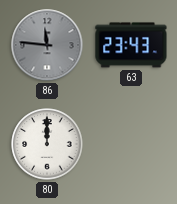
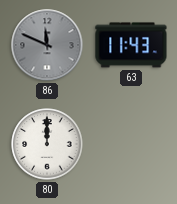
86: 11:46 -> 11:49 (47, 45)
63: 23:43 -> 11:43 (131, 45)
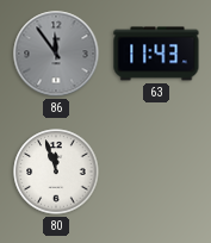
86: 11:49 -> 11:54 (56, 54)
80: 12:00 -> 11:57 (56, 172)
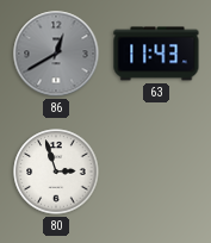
86: 11:54 -> 12:40 (56, 54)
80: 11:57 -> 2:57 (56, 172)
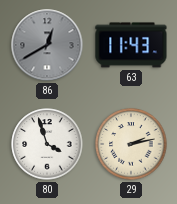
80: 2:57 -> 3:57 (47, 144)
29: none -> 2:13 (131, 144)
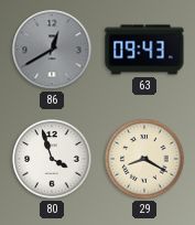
63: 11:43 -> 09:43 (144, 50)
29: 2:13 -> 8:20 (144, 159)
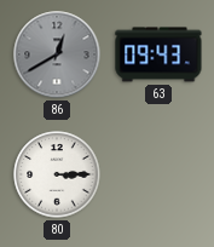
80: 3:57 -> 3:15 (57, 174)
29: 8:20 -> none (144, 159)
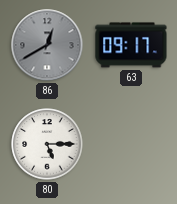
63: 09:43 -> 09:17 (131, 45)
80: 3:15 -> 5:15 (47, 144)
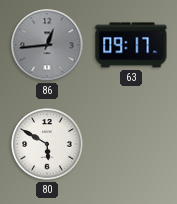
86: 12:40 -> 12:44 (47, 45)
80: 5:15 -> 5:50 (47, 144)
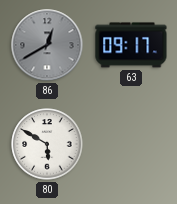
86: 12:44 -> 12:40 (47, 45)
